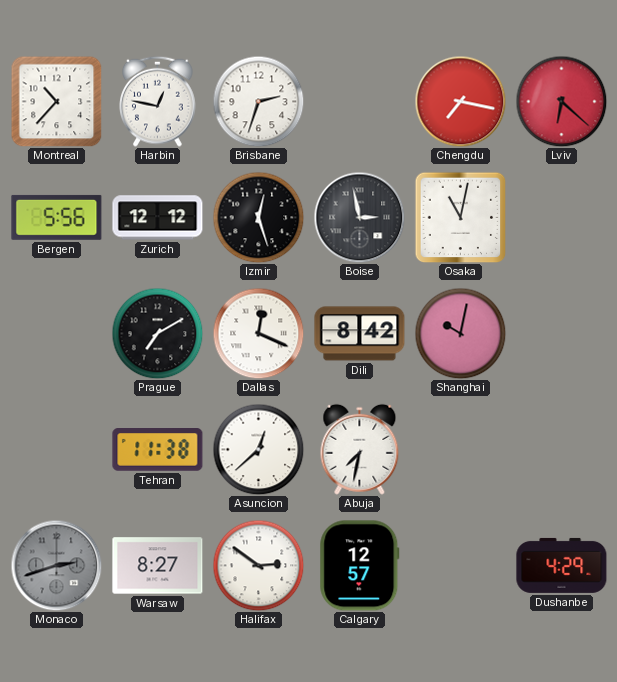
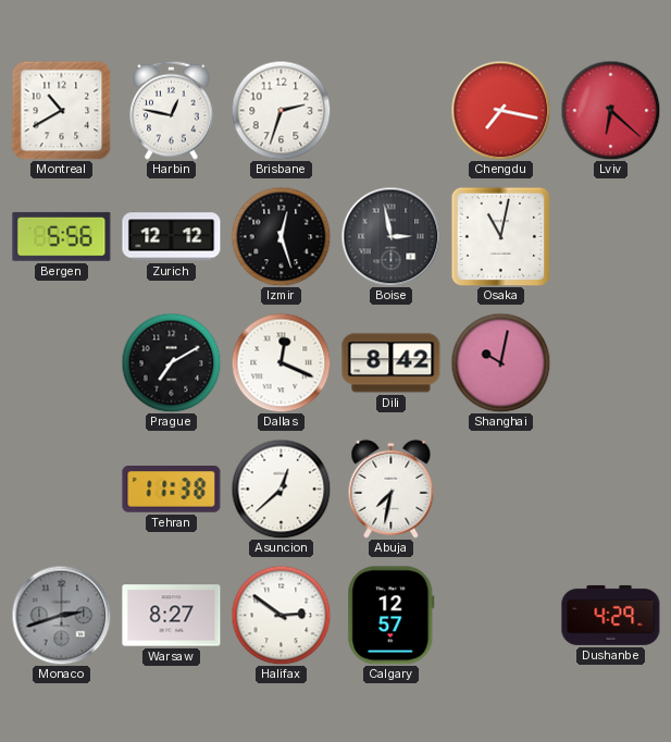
Montreal: 10:37 -> 10:40 (61, 111)
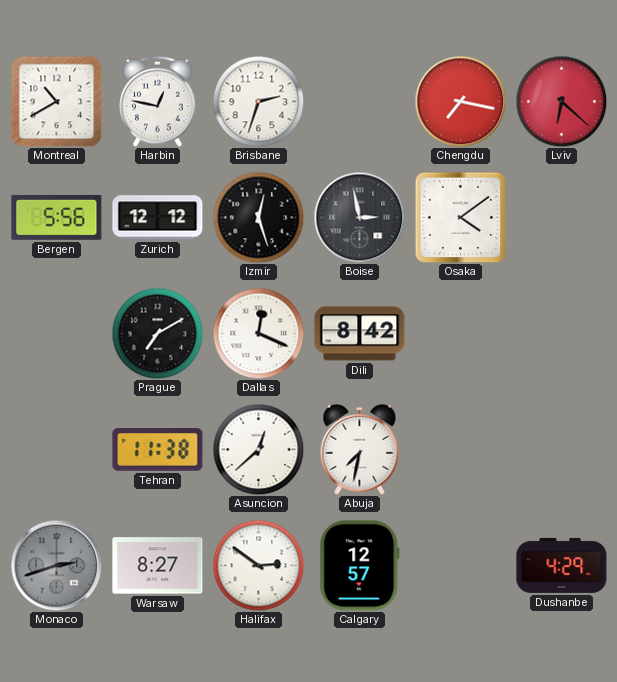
Osaka: 11:02 -> 4:09 (460, 217)
Shanghai: 10:02 -> none (500, 362)
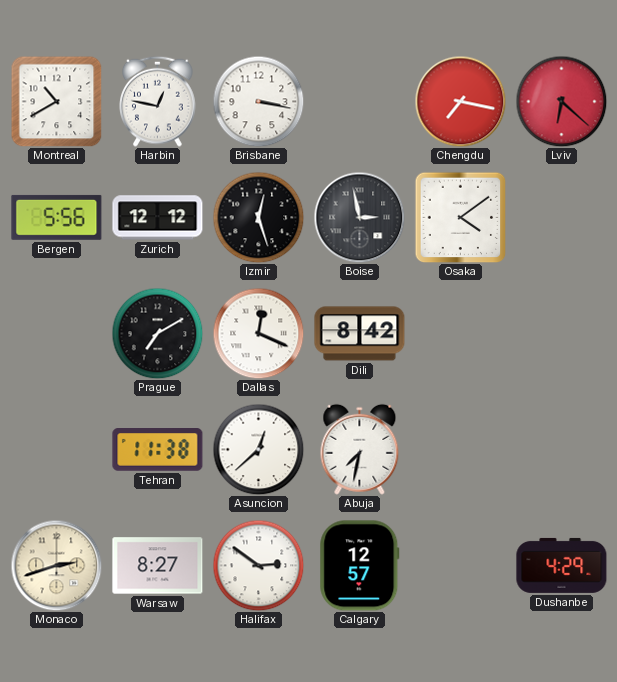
Brisbane: 2:33 -> 3:17 (258, 101)
Monaco dial: grey -> cream (56, 565)
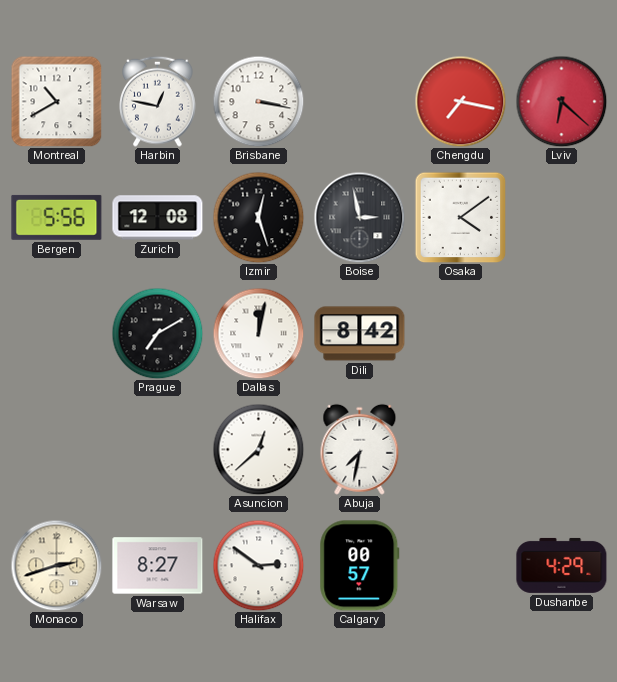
Zurich: 12:12 -> 12:08 (158, 218)
Dallas: 12:19 -> 12:02 (258, 333)
Tehran: 11:38 -> none (158, 450)
Calgary: 12:57 -> 00:57 (360, 566)
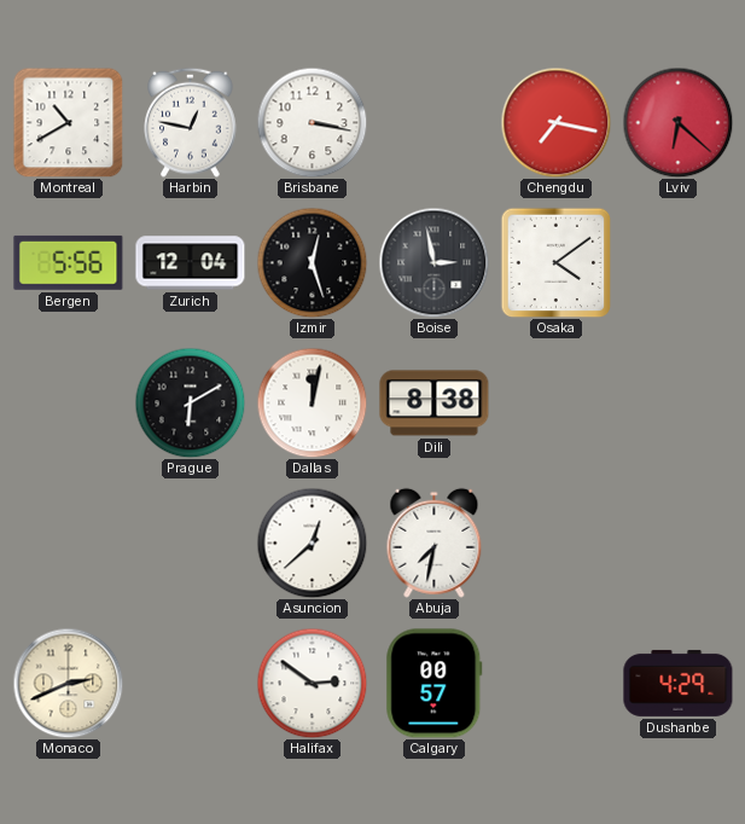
Zurich: 12:08 -> 12:04 (191, 263)
Prague: 7:10 -> 6:10 (190, 402)
Dili: 8:42 -> 8:38 (435, 404)
Monaco: 2:42 -> 2:41 (68, 683)
Warsaw: 8:27 -> none (158, 566)
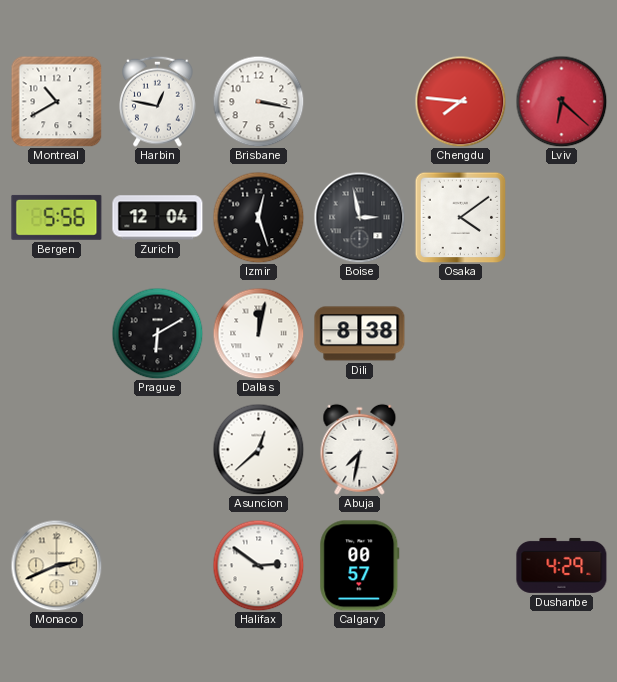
Chengdu: 7:17 -> 7:46 (460, 101)
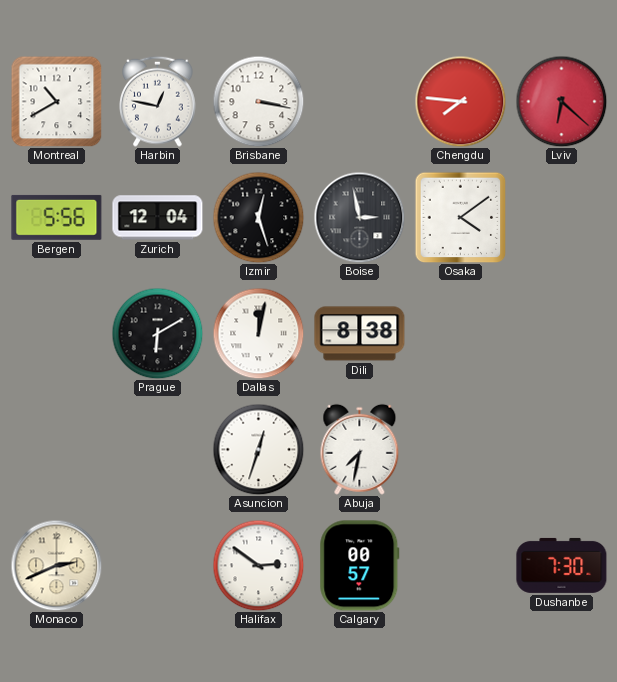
Asuncion: 12:38 -> 12:33 (258, 449)
Dushanbe: 4:29 -> 7:30 (562, 565)
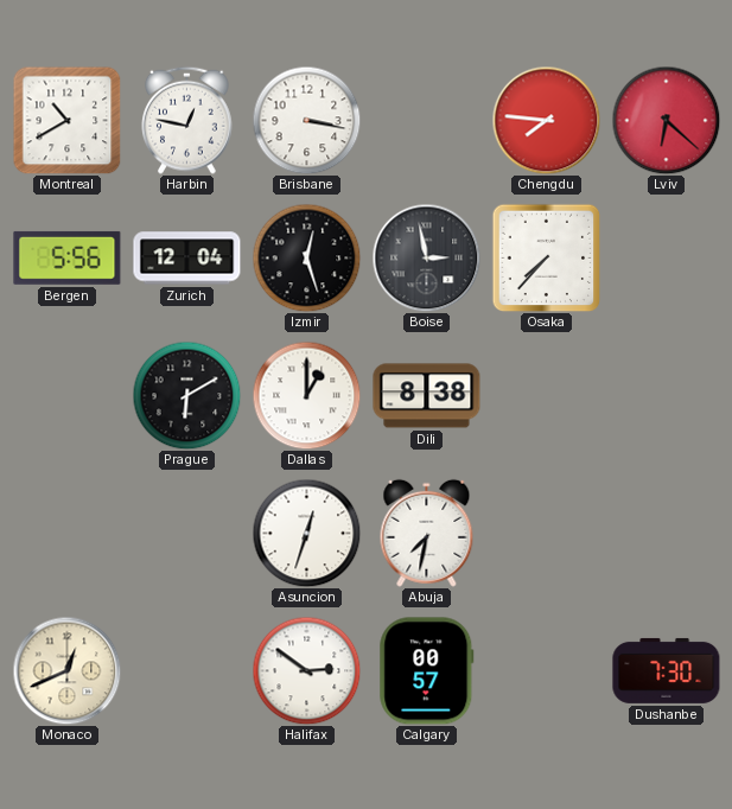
Osaka: 4:09 -> 7:37 (546, 257)
Dallas: 12:02 -> 1:00 (306, 395)
Monaco: 2:41 -> 12:41 (66, 670)
